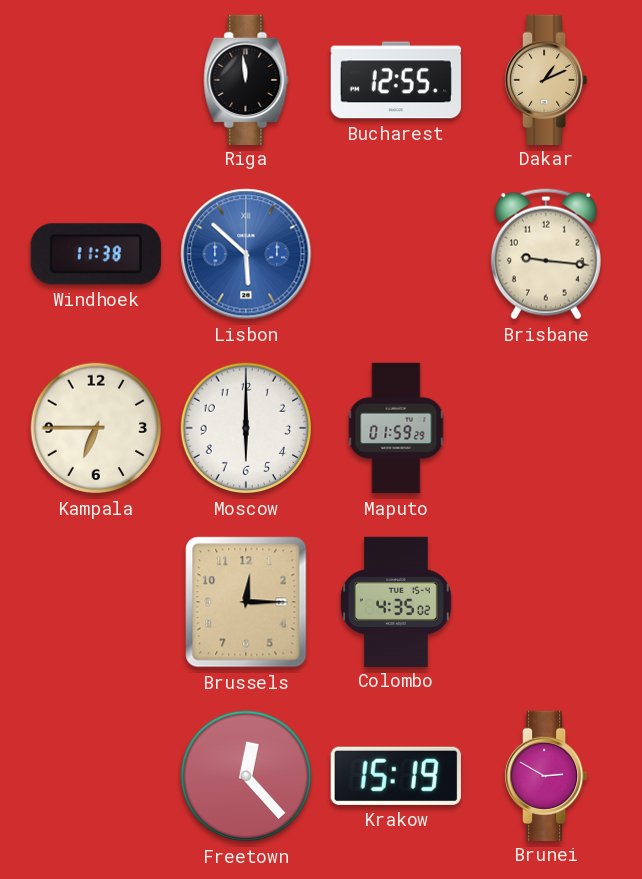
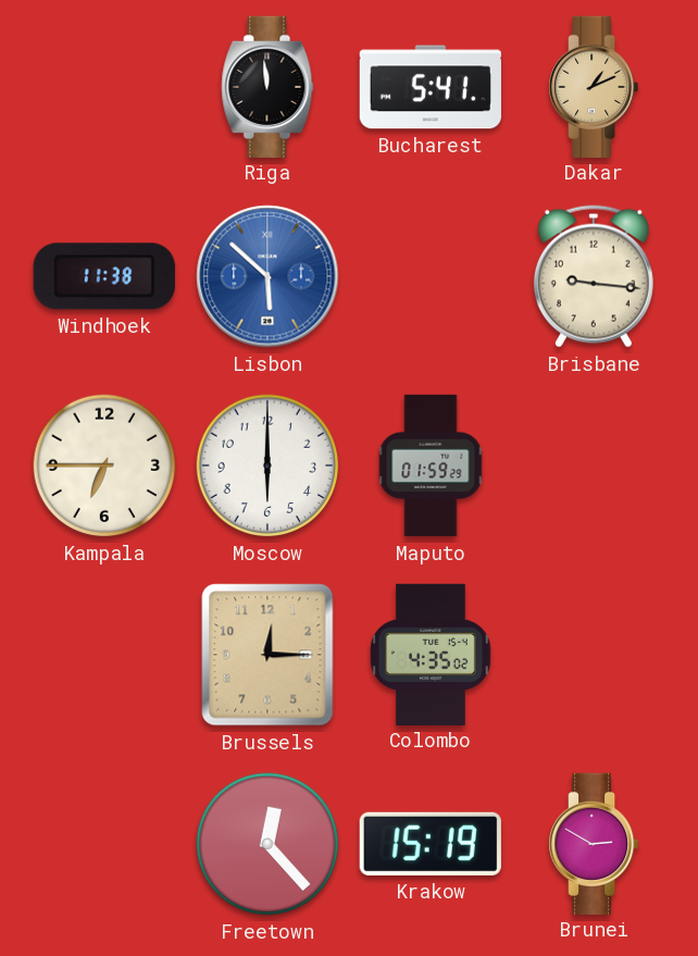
Bucharest: 12:55 -> 5:41 (431, 87)
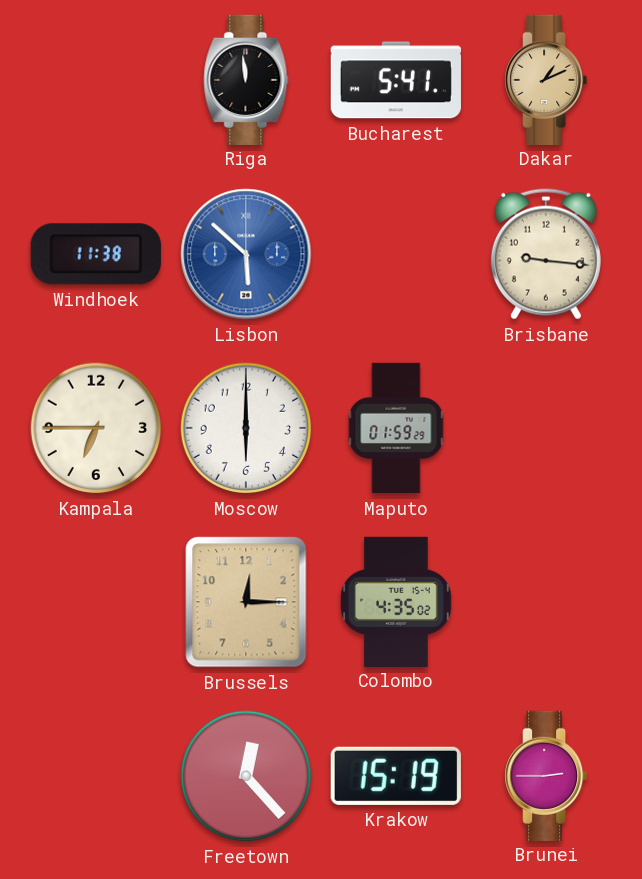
Brunei: 2:50 -> 2:45 (546, 775)
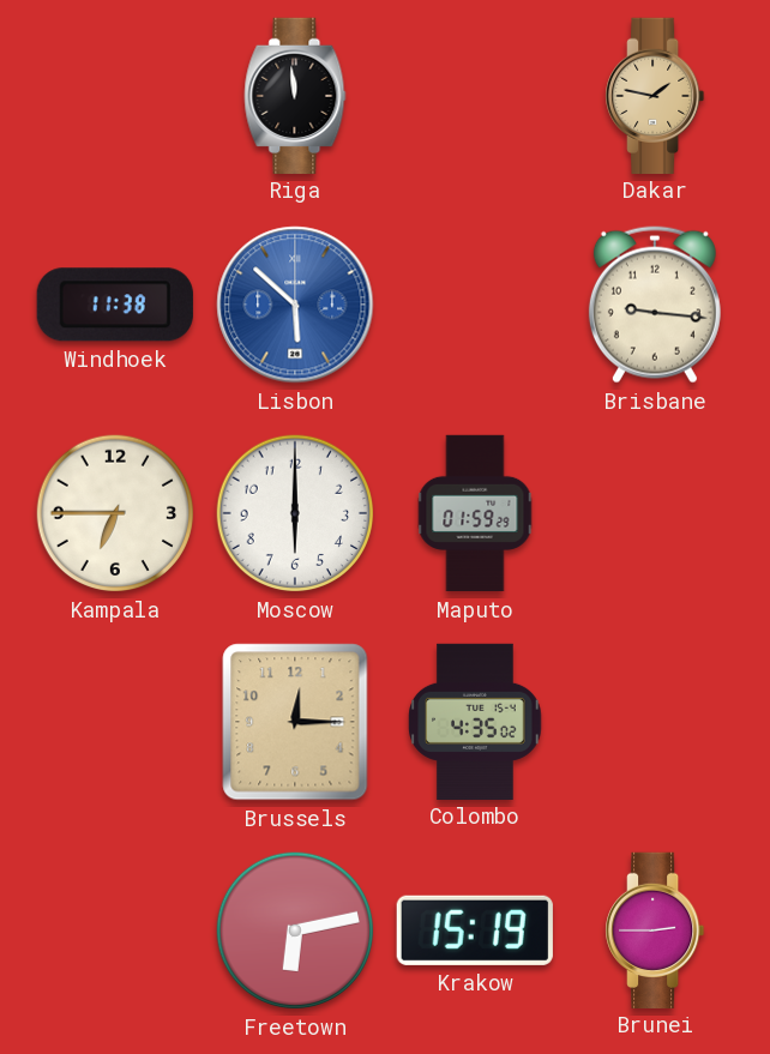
Bucharest: 5:41 -> none (396, 80)
Dakar: 1:11 -> 1:47 (655, 95)
Freetown: 12:23 -> 6:13 (295, 930)
